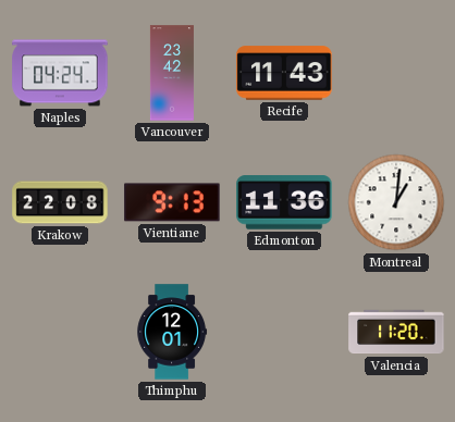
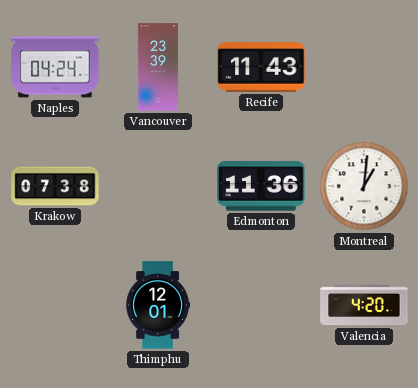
Vancouver: 23:42 -> 23:39 (158, 67)
Krakow: 22:08 -> 07:38 (55, 186)
Vientiane: 9:13 -> none (172, 202)
Valencia: 11:20 -> 4:20 (364, 305)
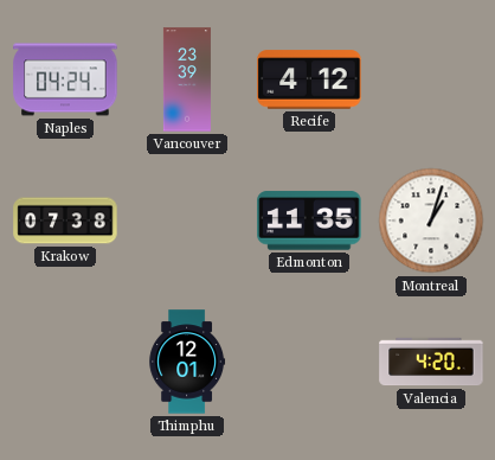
Recife: 11:43 -> 4:12 (309, 79)
Edmonton: 11:36 -> 11:35 (309, 221)
Montreal: 1:01 -> 1:03 (431, 221)
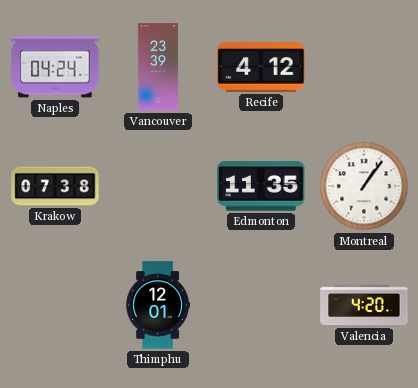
Montreal: 1:03 -> 1:06 (364, 186)
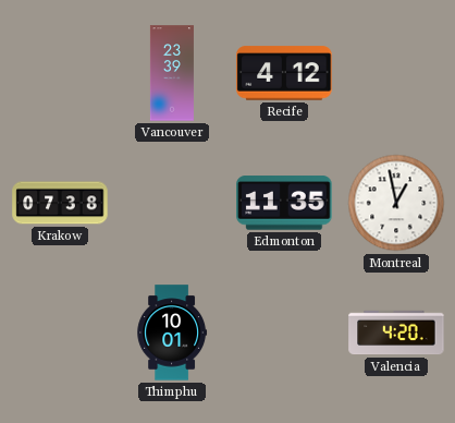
Naples: 04:24 -> none (55, 67)
Montreal: 1:06 -> 12:58 (396, 203)
Thimphu: 12:01 -> 10:01 (172, 333)
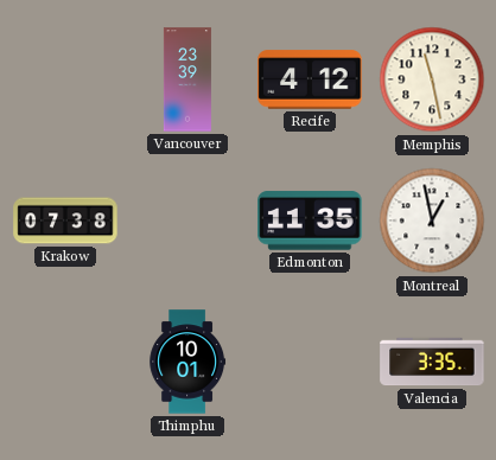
Memphis: none -> 11:28 (432, 79)
Valencia: 4:20 -> 3:35 (432, 362)
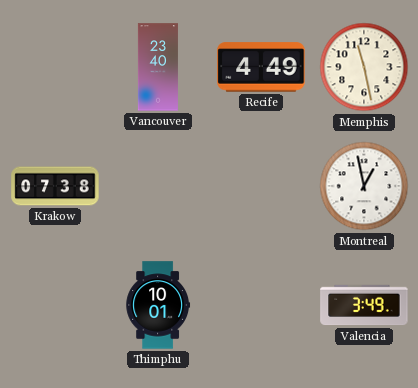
Vancouver: 23:39 -> 23:40 (158, 67)
Recife: 4:12 -> 4:49 (261, 67)
Edmonton: 11:35 -> none (310, 221)
Valencia: 3:35 -> 3:49 (364, 305)
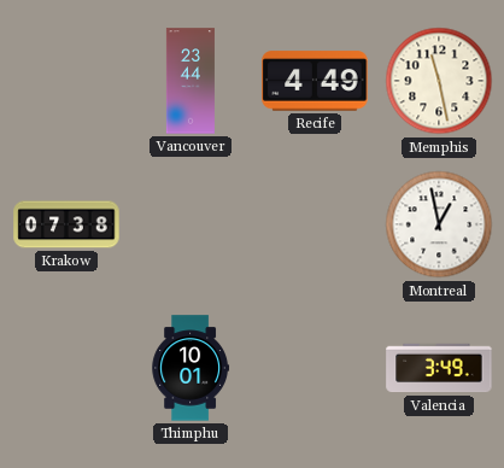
Vancouver: 23:40 -> 23:44 (191, 81)
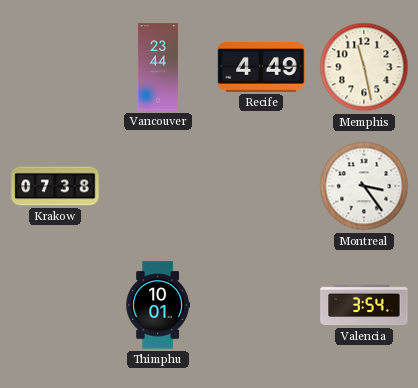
Montreal: 12:58 -> 3:24 (364, 186)
Valencia: 3:49 -> 3:54 (364, 305)
